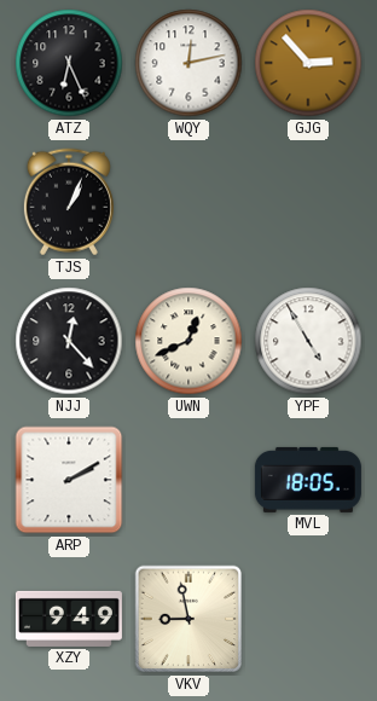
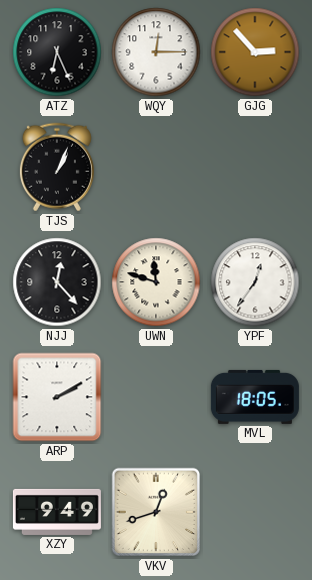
WQY: 12:13 -> 12:15 (156, 52)
UWN: 12:41 -> 11:48 (156, 282)
YPF: 4:55 -> 12:36 (255, 282)
VKV: 8:58 -> 12:42 (156, 512)
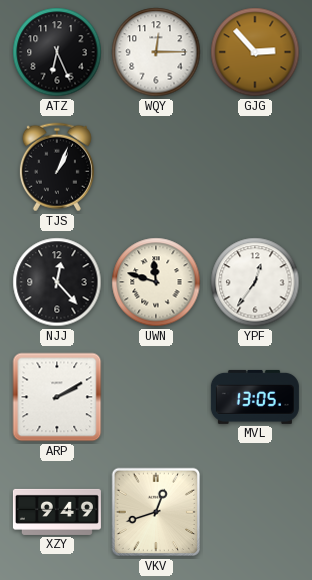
MVL: 18:05 -> 13:05 (255, 397)
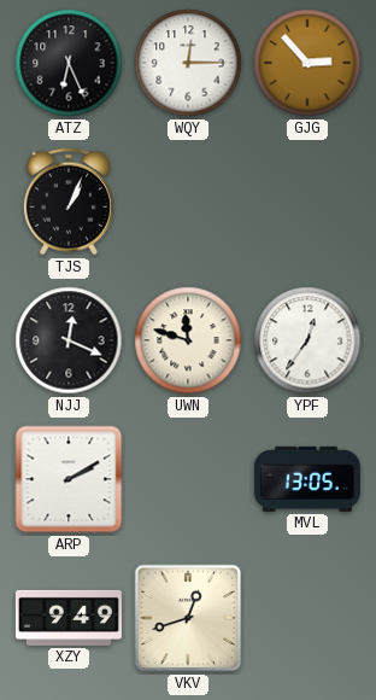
NJJ: 12:23 -> 12:19 (69, 340)
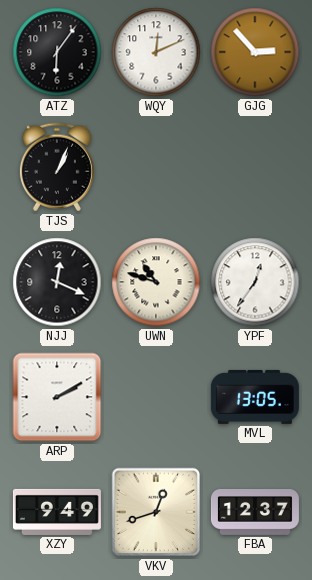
ATZ: 6:26 -> 6:06 (57, 52)
WQY: 12:15 -> 12:11 (156, 52)
UWN: 11:48 -> 10:48 (156, 282)
FBA: none -> 12:37 (255, 513)
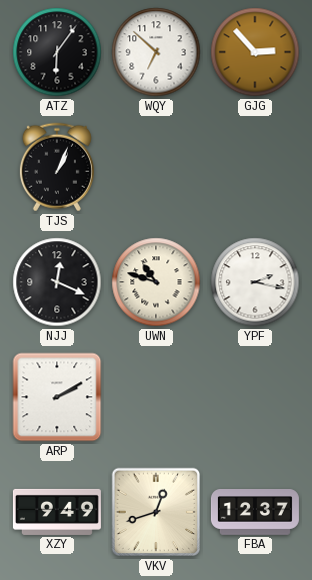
WQY: 12:11 -> 6:52 (156, 52)
YPF: 12:36 -> 2:17 (255, 282)
MVL: 13:05 -> none (255, 397)
